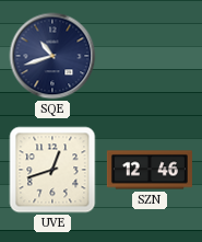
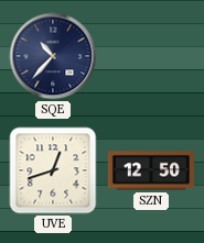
SQE: 10:42 -> 10:37 (53, 56)
SZN: 12:46 -> 12:50 (151, 170)
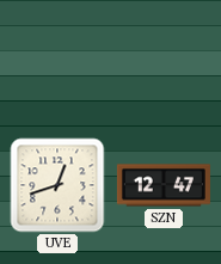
SQE: 10:37 -> none (53, 56)
SZN: 12:50 -> 12:47 (164, 185)
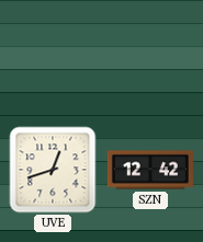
SZN: 12:47 -> 12:42 (150, 170)
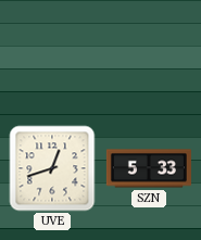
SZN: 12:42 -> 5:33 (149, 168)
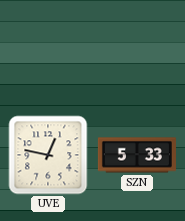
UVE: 12:42 -> 12:47 (48, 155)
